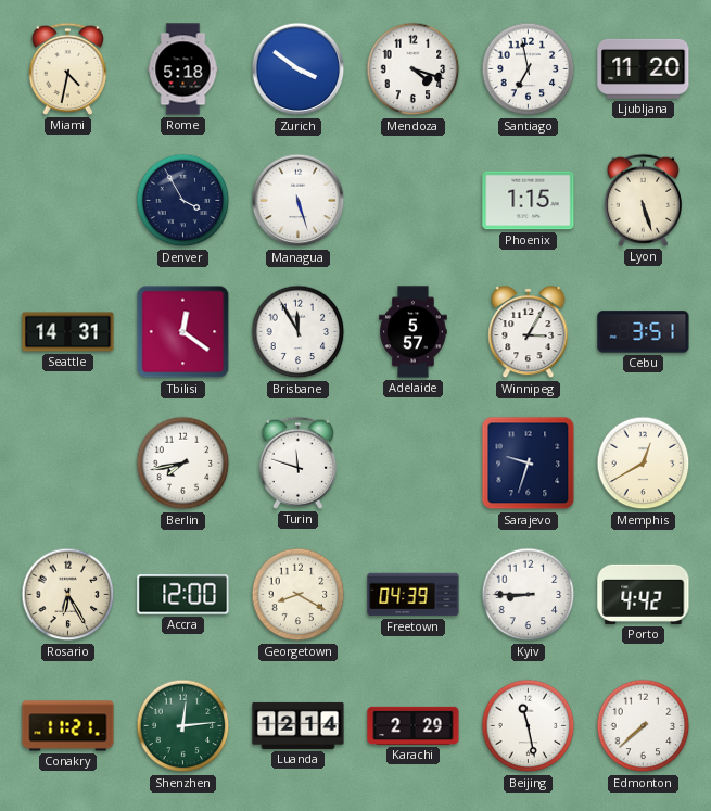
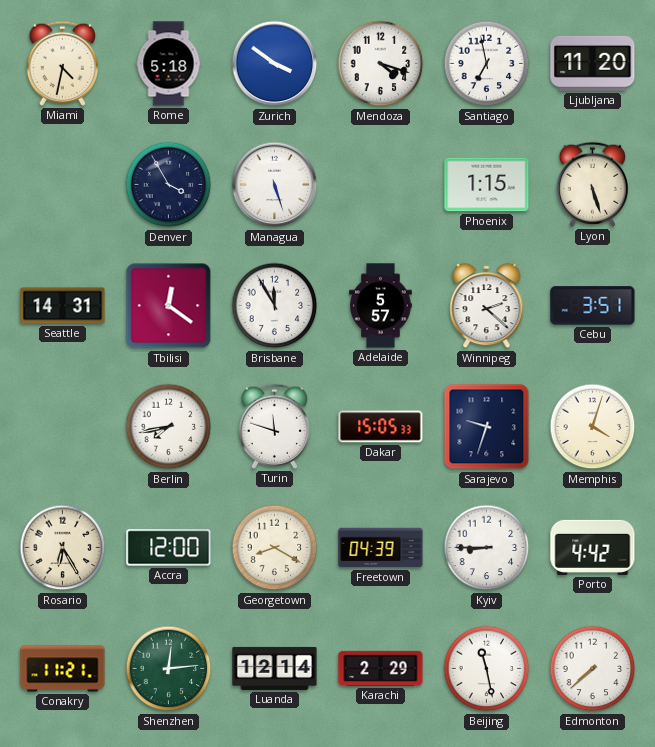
Winnipeg: 3:05 -> 2:22 (487, 306)
Dakar: none -> 15:05 (381, 427)
Memphis: 12:40 -> 4:03 (593, 427)
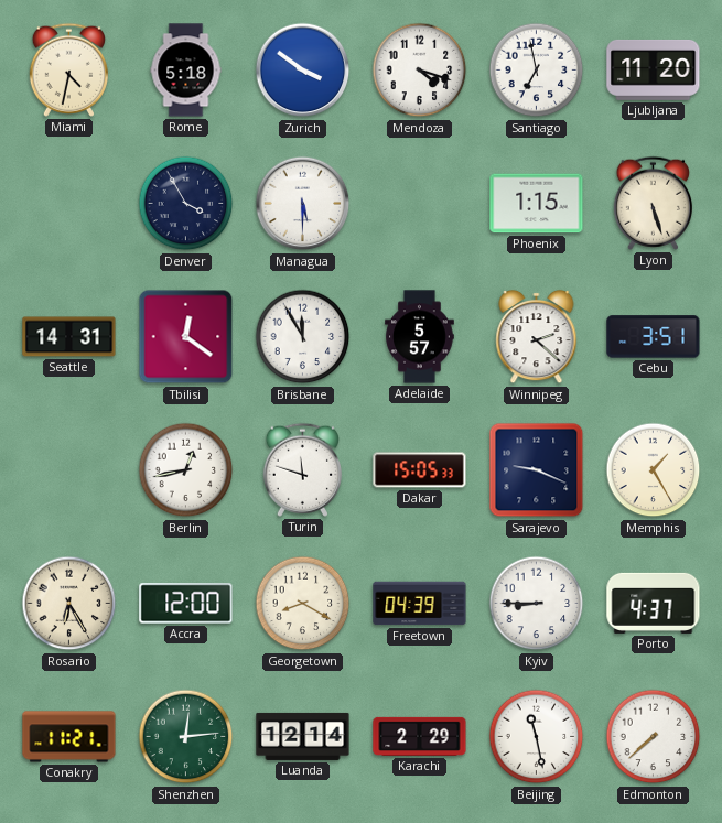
Managua: 5:27 -> 5:30 (303, 204)
Berlin: 7:43 -> 12:43 (186, 470)
Sarajevo: 9:33 -> 9:19 (537, 470)
Memphis: 4:03 -> 1:25 (654, 470)
Porto: 4:42 -> 4:37 (654, 603)
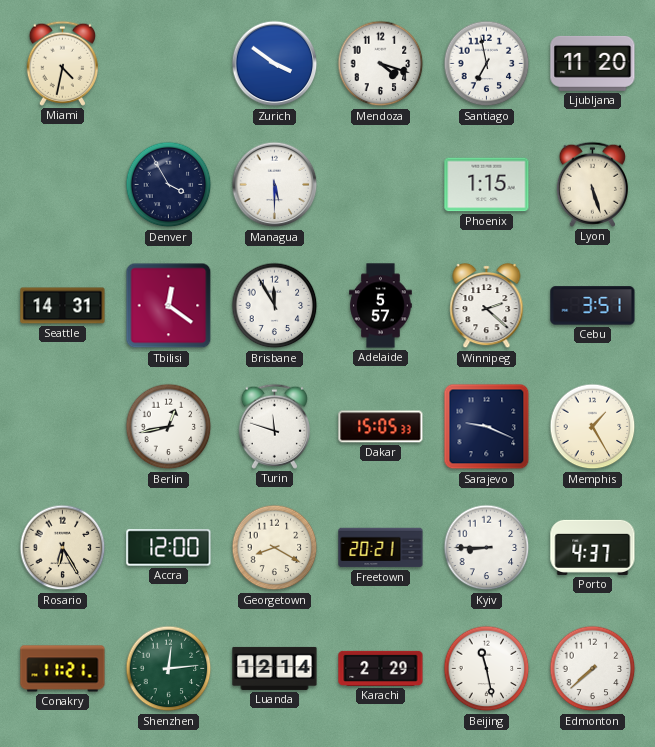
Rome: 5:18 -> none (186, 71)
Freetown: 04:39 -> 20:21 (381, 548)
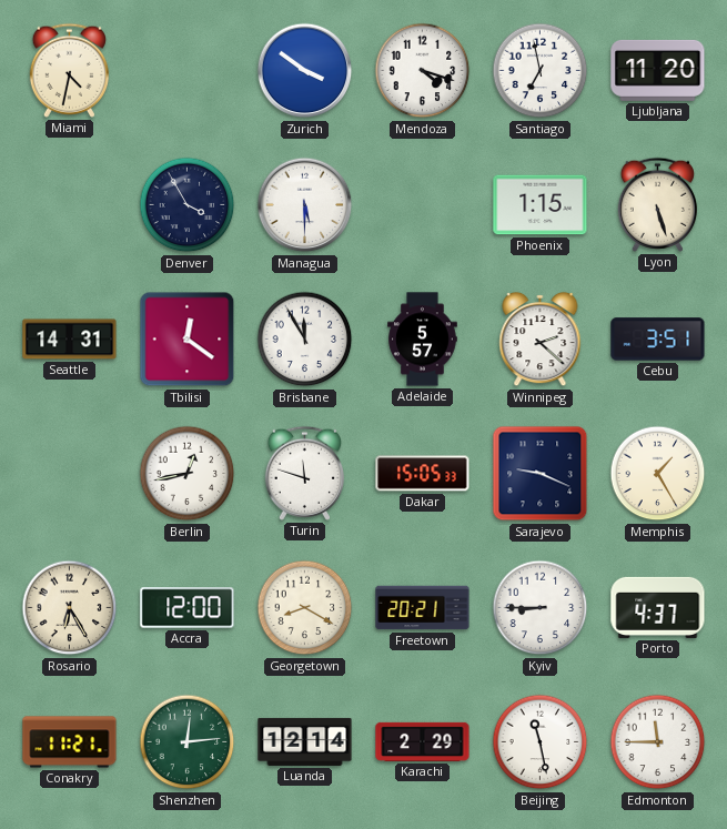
Edmonton: 7:38 -> 11:45 (658, 742)
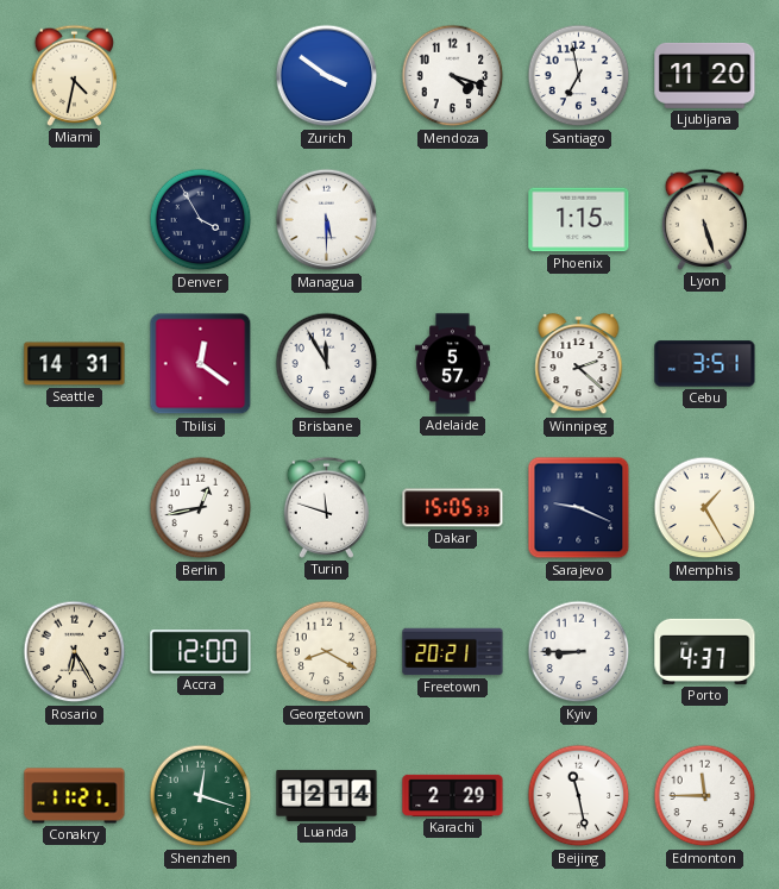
Shenzhen: 12:14 -> 12:18 (201, 796)
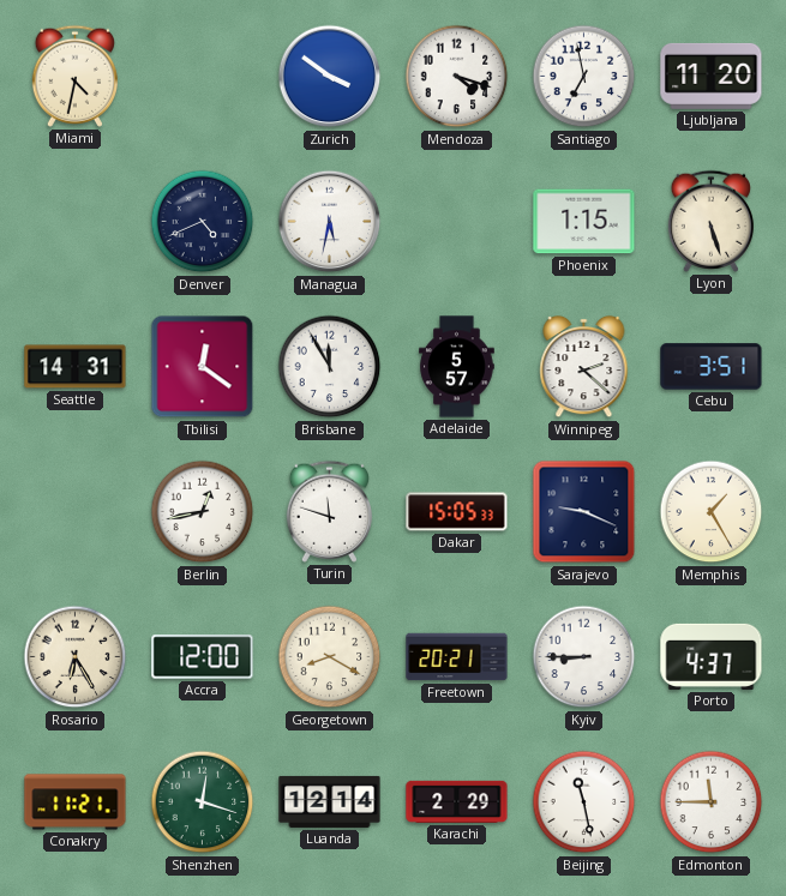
Denver: 3:55 -> 4:41 (203, 222)
Managua: 5:30 -> 5:32 (330, 222)
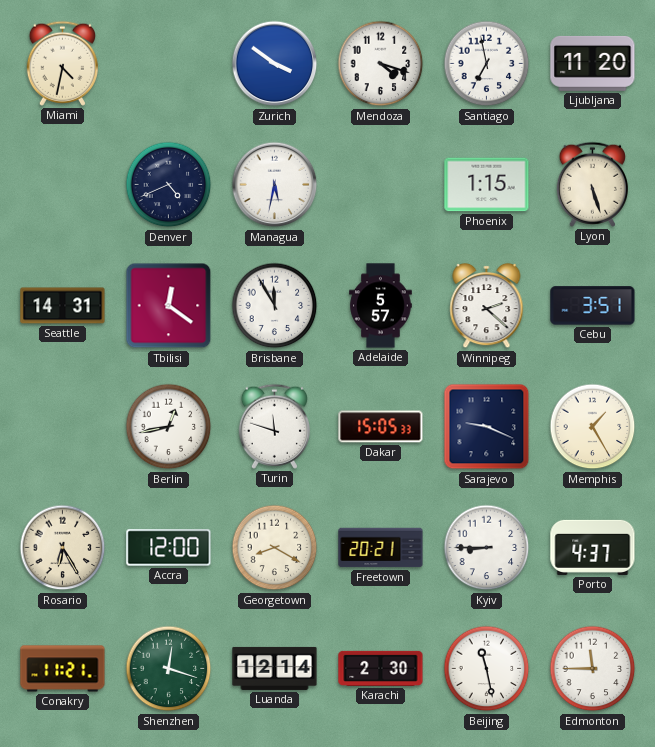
Karachi: 2:29 -> 2:30 (381, 668)
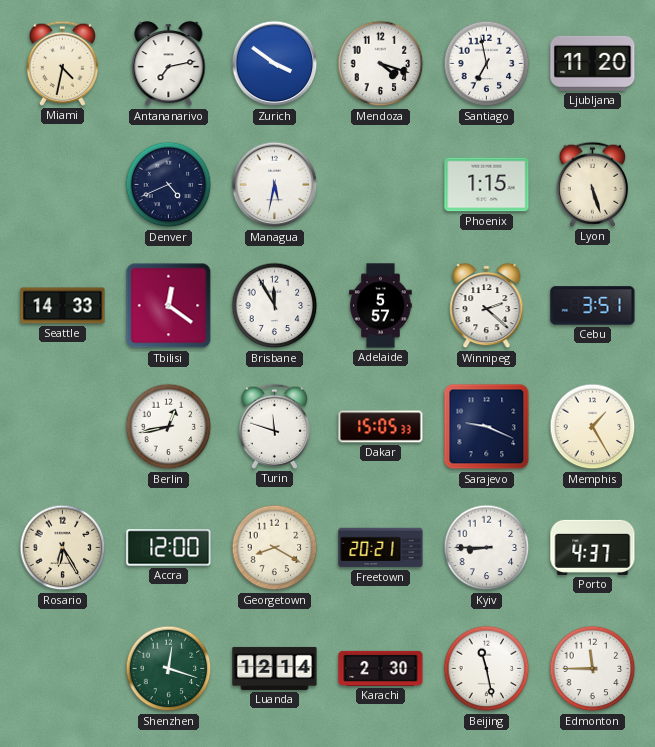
Antananarivo: none -> 7:13 (169, 64)
Seattle: 14:31 -> 14:33 (63, 306)
Conakry: 11:21 -> none (63, 669)
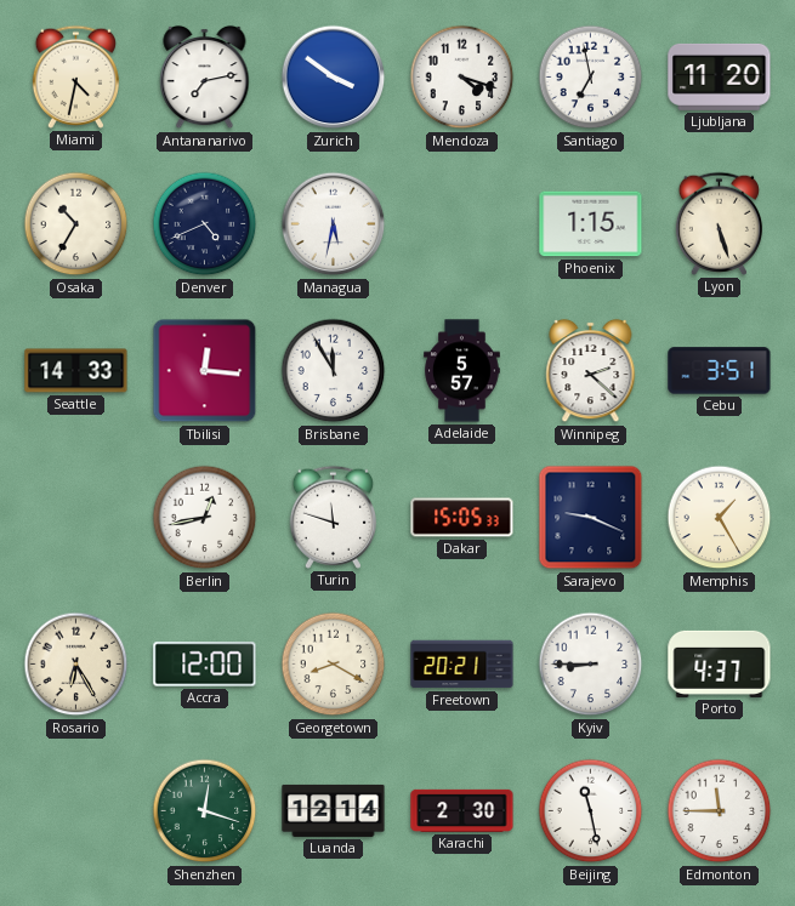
Osaka: none -> 10:35 (76, 224)
Tbilisi: 12:21 -> 12:16 (205, 371)
